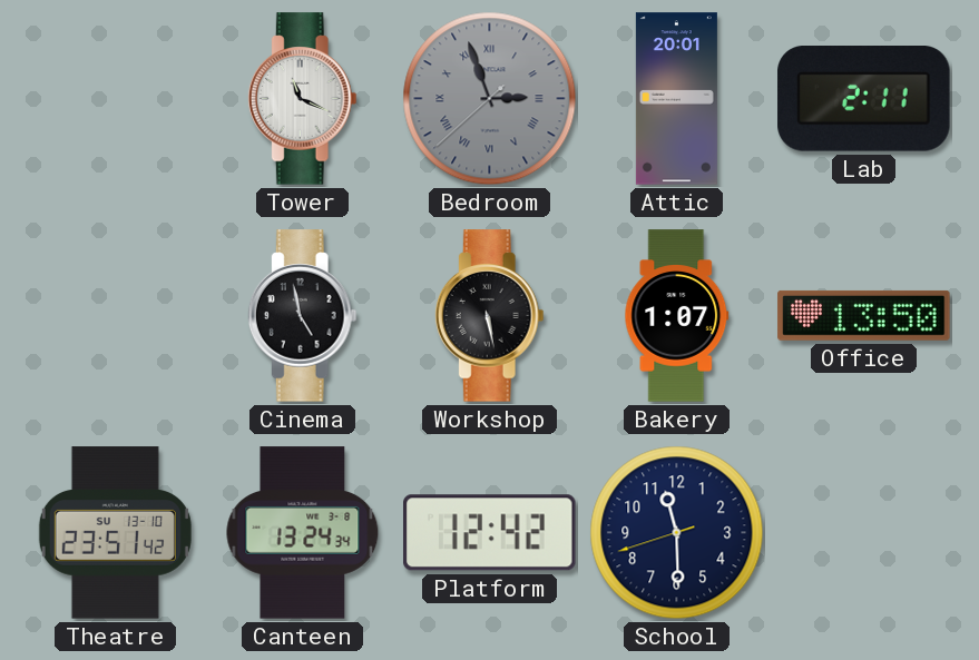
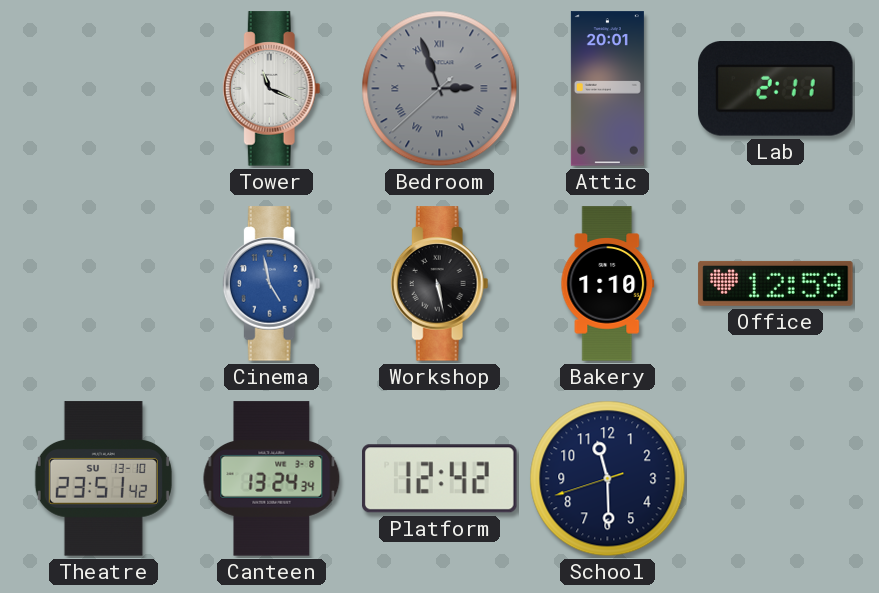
Cinema dial: black -> blue (271, 284)
Bakery: 1:07 -> 1:10 (608, 284)
Office: 13:50 -> 12:59 (776, 283)
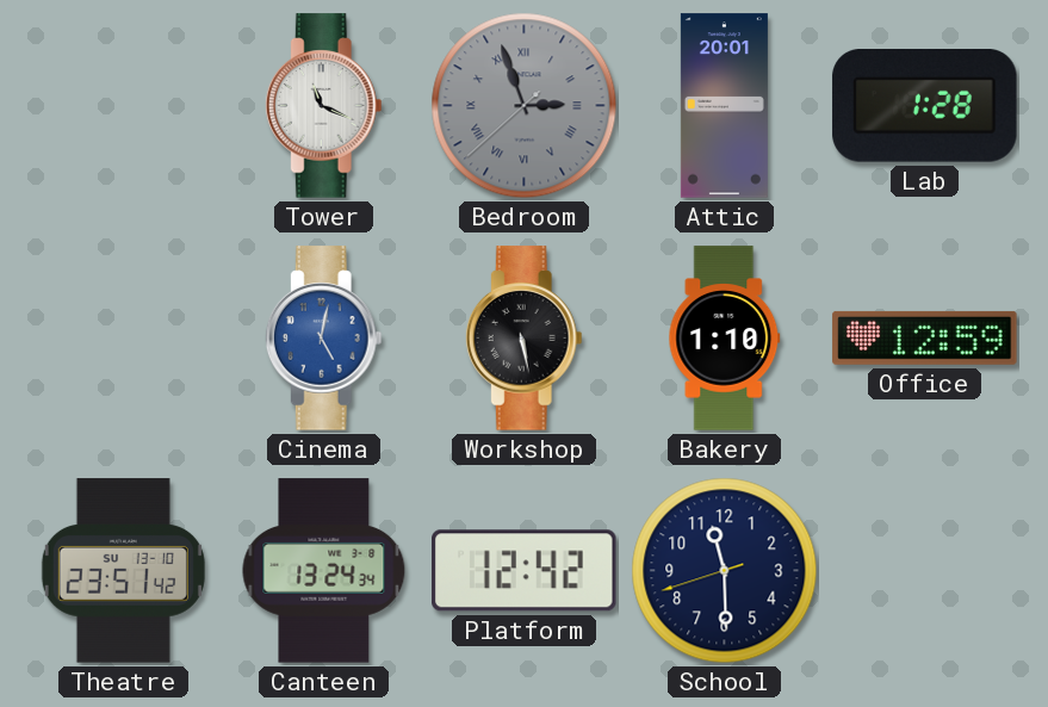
Lab: 2:11 -> 1:28 (925, 106)
Cinema: 4:58 -> 5:02 (323, 339)
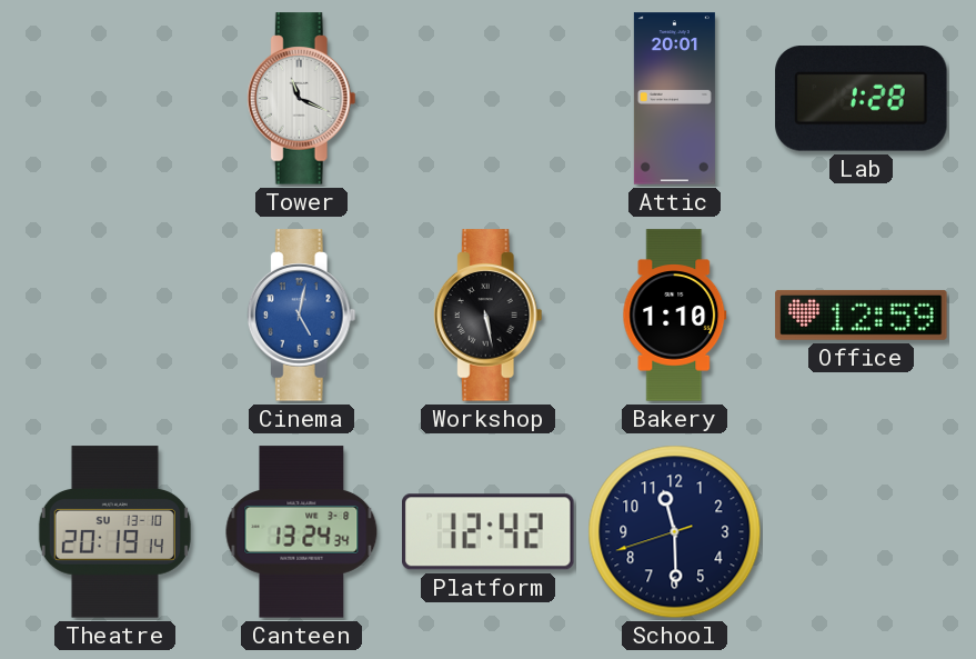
Bedroom: 2:56 -> none (525, 106)
Theatre: 23:51 -> 20:19 (114, 532)
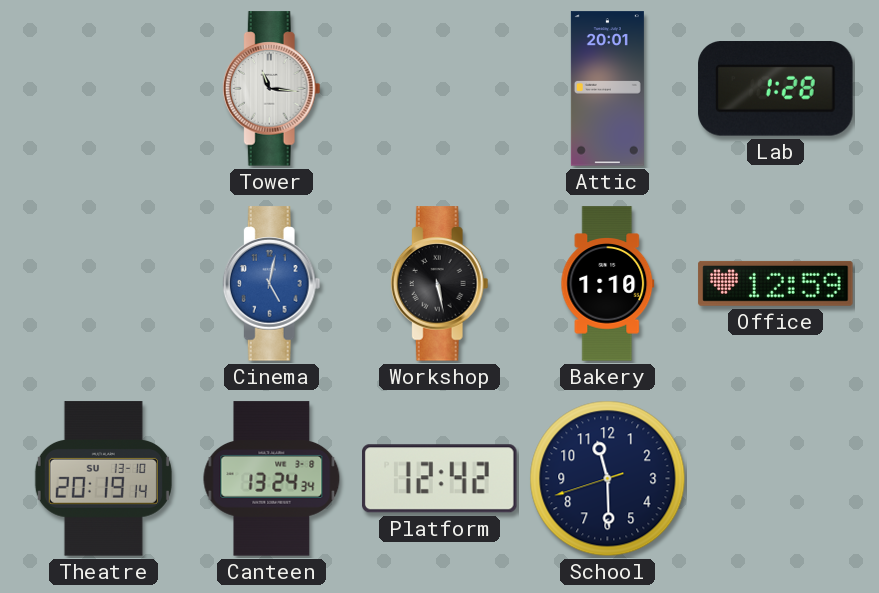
Tower: 11:19 -> 11:16 (271, 89)
